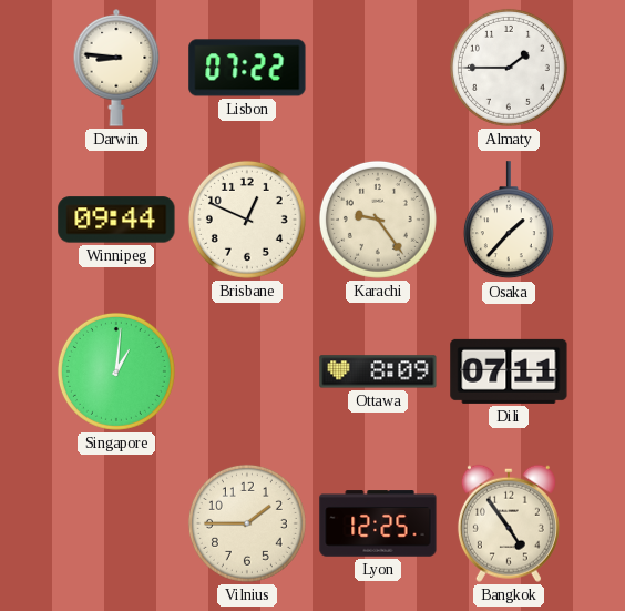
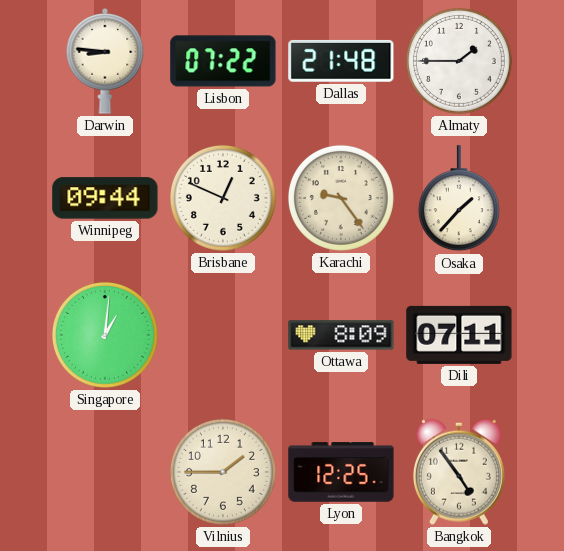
Dallas: none -> 21:48 (341, 61)
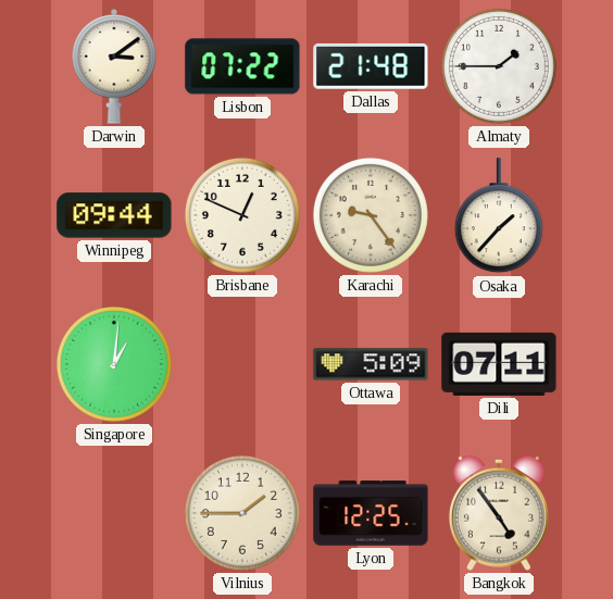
Darwin: 8:46 -> 3:09 (114, 67)
Ottawa: 8:09 -> 5:09 (371, 364)
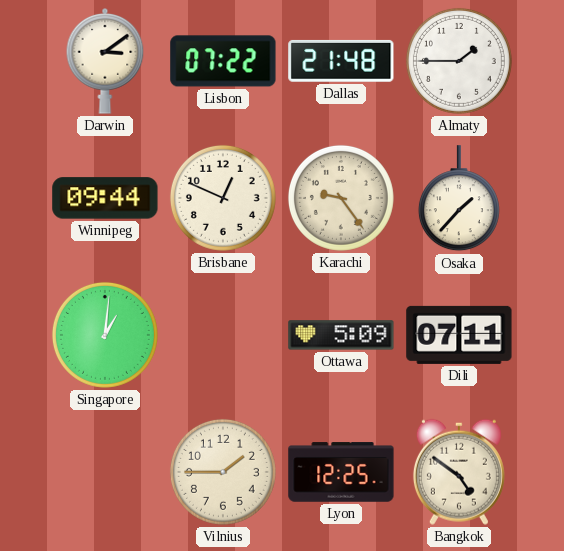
Bangkok: 4:54 -> 4:51 (459, 472)
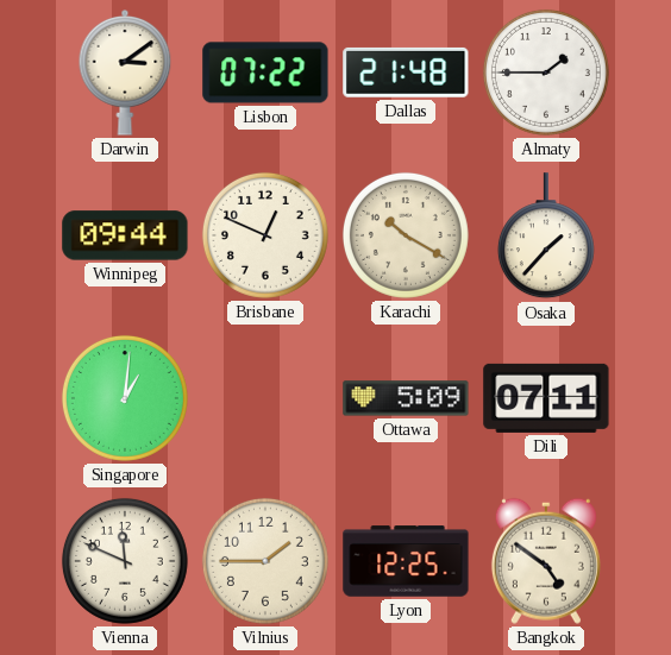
Karachi: 9:24 -> 10:20 (406, 235)
Vienna: none -> 11:49 (125, 561)
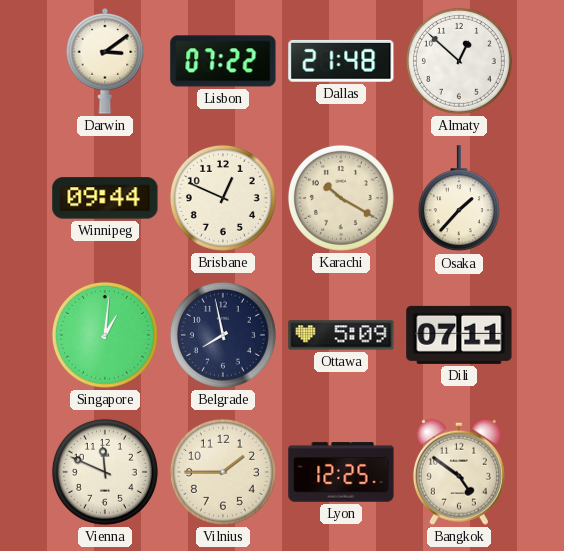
Almaty: 1:45 -> 12:52 (459, 61)
Belgrade: none -> 7:58 (223, 335)
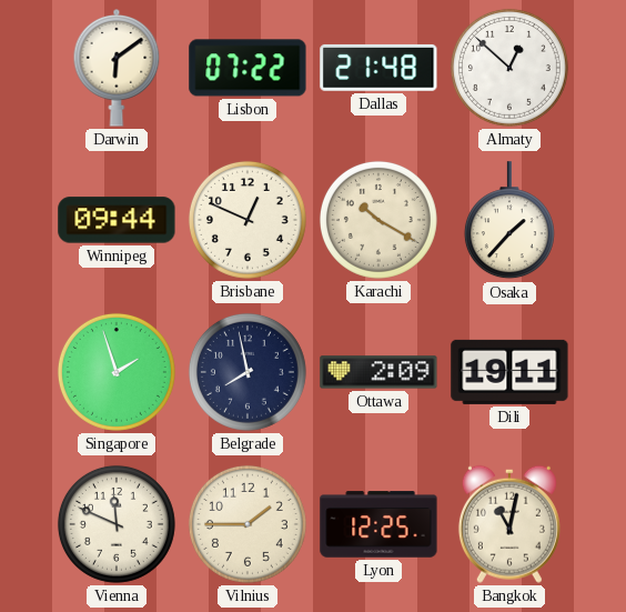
Darwin: 3:09 -> 6:09 (117, 69)
Singapore: 1:01 -> 1:57 (117, 372)
Ottawa: 5:09 -> 2:09 (378, 372)
Dili: 07:11 -> 19:11 (509, 372)
Bangkok: 4:51 -> 11:02 (509, 524)
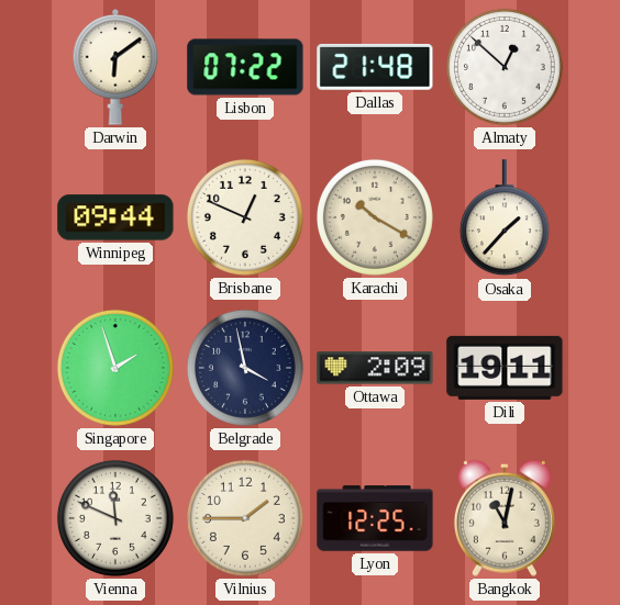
Belgrade: 7:58 -> 3:58 (245, 368)
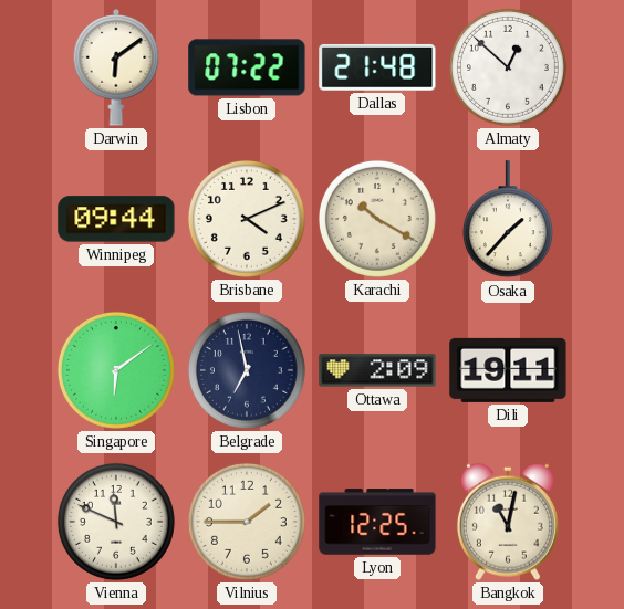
Brisbane: 12:49 -> 4:11 (247, 219)
Singapore: 1:57 -> 6:09 (116, 370)
Belgrade: 3:58 -> 6:58 (247, 370)
